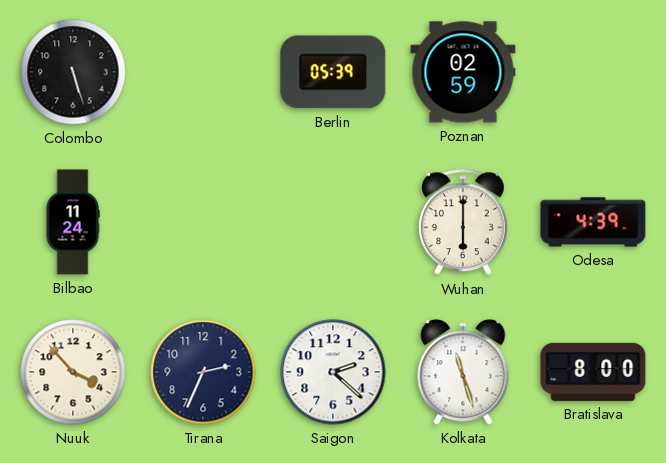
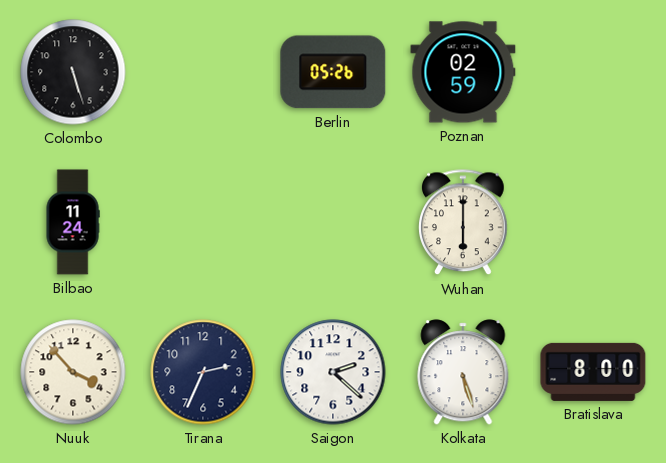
Berlin: 05:39 -> 05:26 (333, 72)
Odesa: 4:39 -> none (593, 222)
Kolkata: 11:27 -> 5:27 (463, 372)
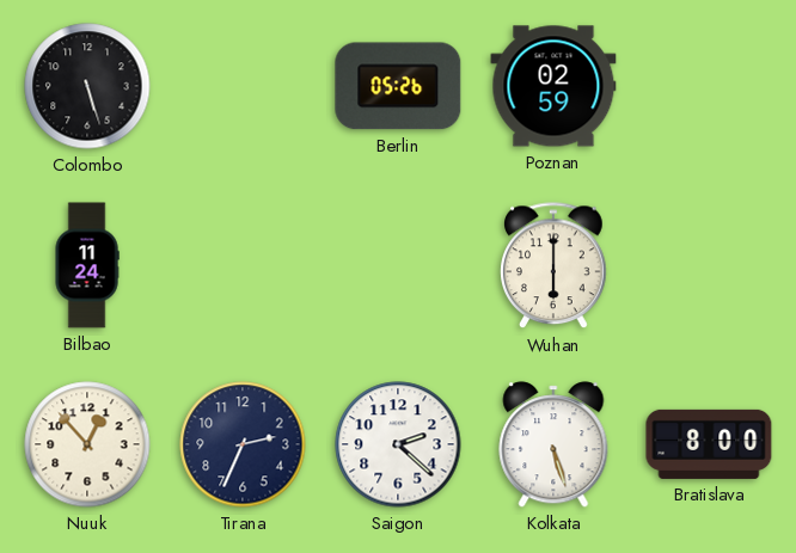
Nuuk: 3:53 -> 12:53 (87, 444)
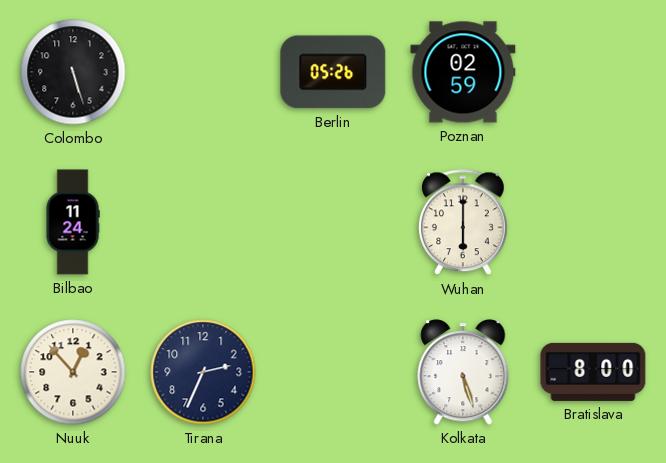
Saigon: 2:22 -> none (398, 444)
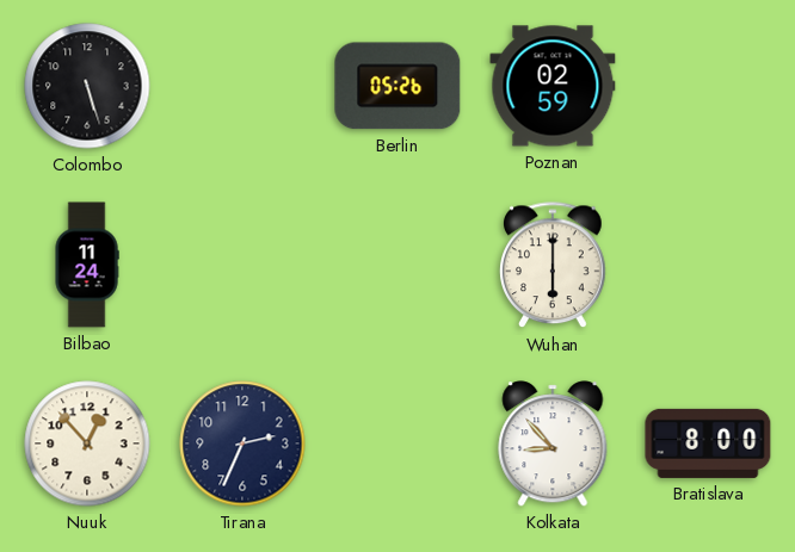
Kolkata: 5:27 -> 8:53 (553, 444)
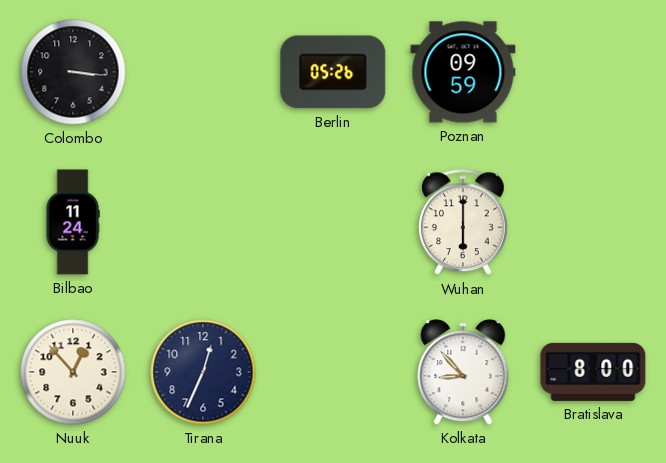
Colombo: 5:27 -> 3:16 (73, 72)
Poznan: 02:59 -> 09:59 (463, 72)
Tirana: 2:34 -> 12:34 (203, 372)
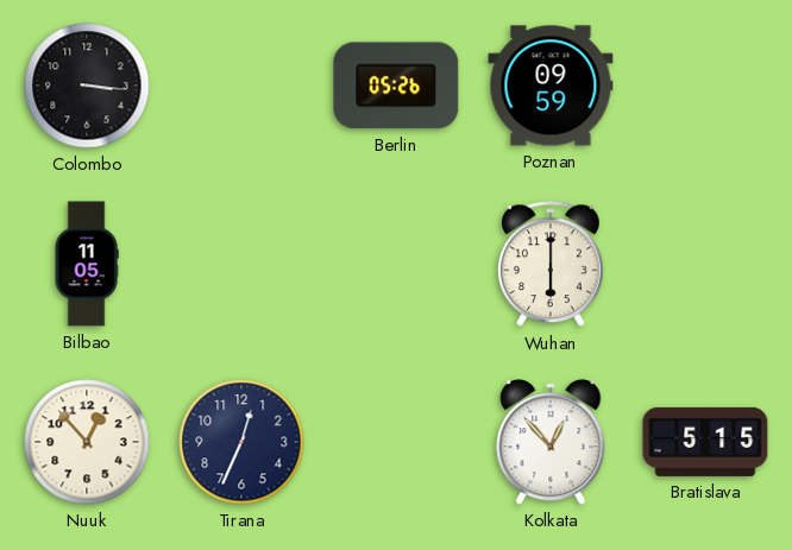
Bilbao: 11:24 -> 11:05 (87, 264)
Kolkata: 8:53 -> 12:53 (551, 442)
Bratislava: 8:00 -> 5:15 (705, 442)
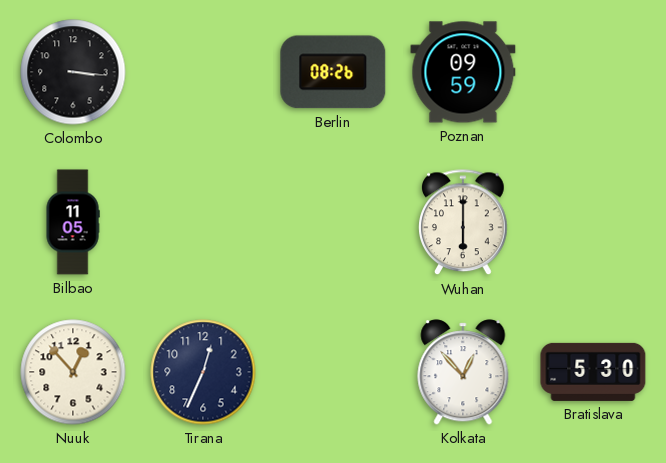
Berlin: 05:26 -> 08:26 (333, 72)
Bratislava: 5:15 -> 5:30 (593, 372)
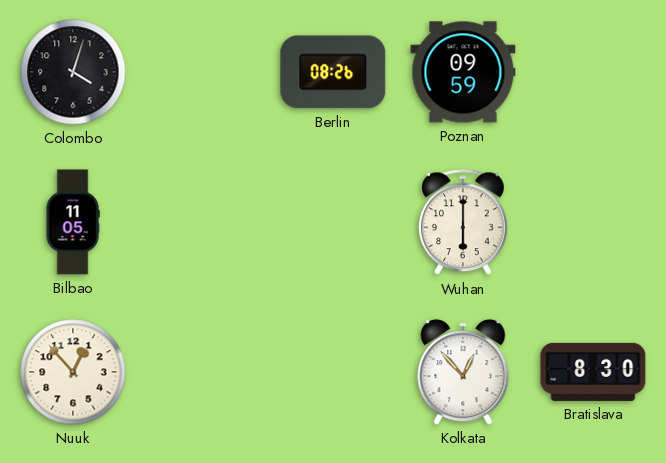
Colombo: 3:16 -> 4:03 (73, 72)
Tirana: 12:34 -> none (203, 372)
Bratislava: 5:30 -> 8:30 (593, 372)
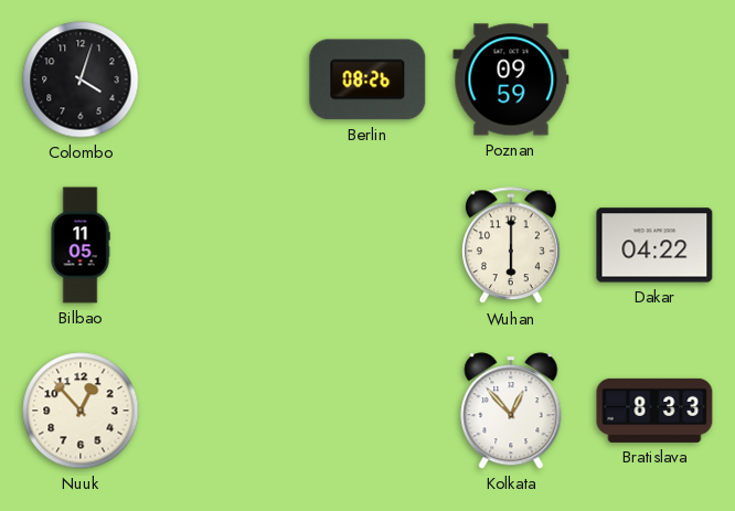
Dakar: none -> 04:22 (654, 245)
Bratislava: 8:30 -> 8:33 (654, 411)
